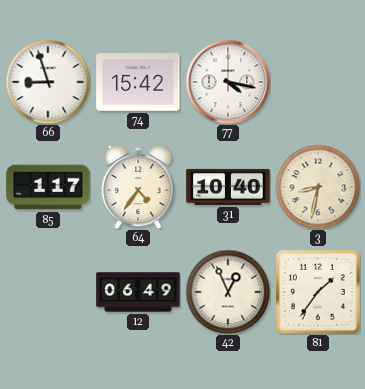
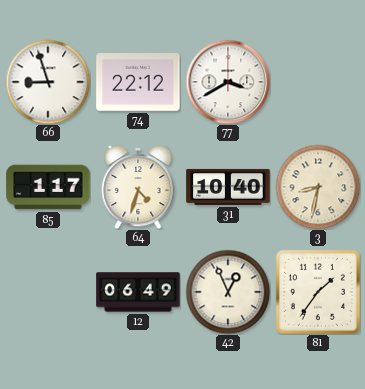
74: 15:42 -> 22:12 (138, 82)
77: 4:17 -> 3:40 (228, 82)
64: 4:36 -> 4:33 (138, 187)
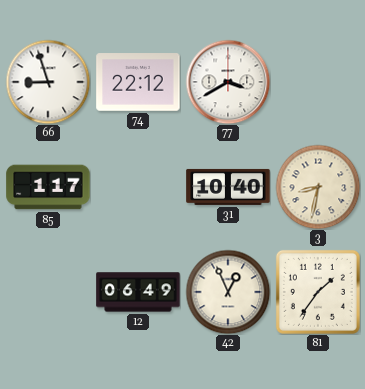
64: 4:33 -> none (138, 187)
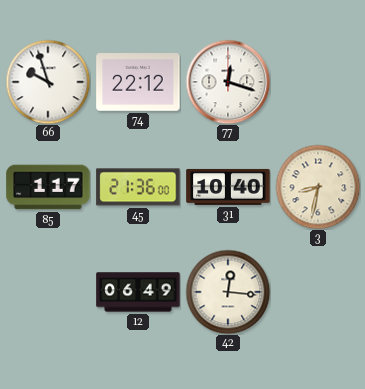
66: 8:57 -> 9:57 (48, 82)
77: 3:40 -> 12:18 (228, 82)
45: none -> 21:36 (138, 187)
42: 12:56 -> 12:16 (228, 292)
81: 1:36 -> none (318, 292)
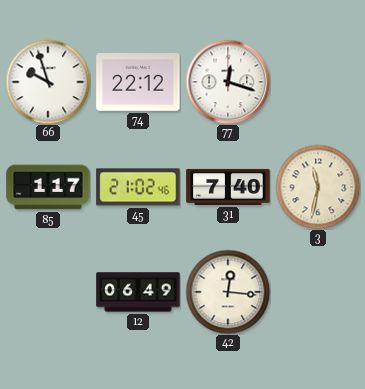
45: 21:36 -> 21:02 (138, 187)
31: 10:40 -> 7:40 (228, 187)
3: 8:32 -> 11:32 (318, 187)
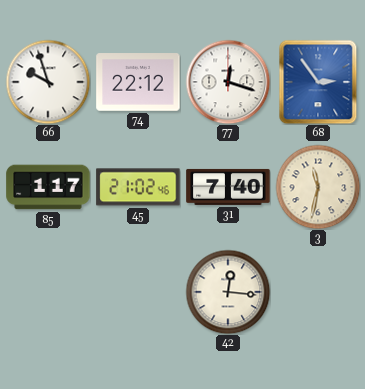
68: none -> 2:54 (318, 82)
12: 06:49 -> none (138, 292)
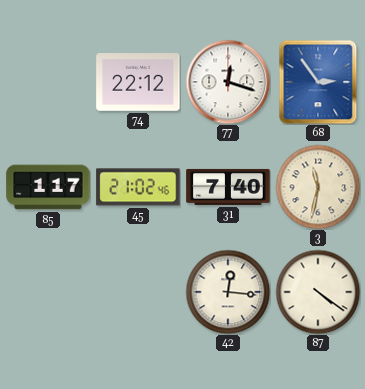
66: 9:57 -> none (48, 82)
87: none -> 4:21 (318, 292)
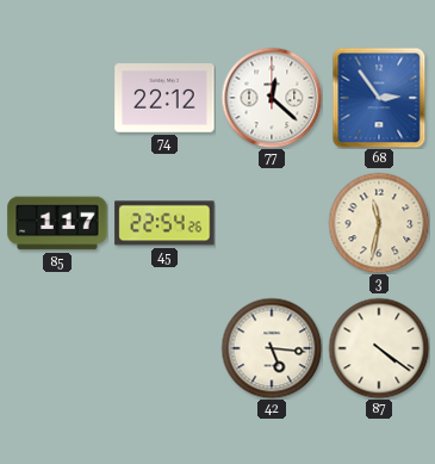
77: 12:18 -> 12:22 (272, 98)
45: 21:02 -> 22:54 (164, 223)
31: 7:40 -> none (228, 187)
42: 12:16 -> 5:16 (272, 348)
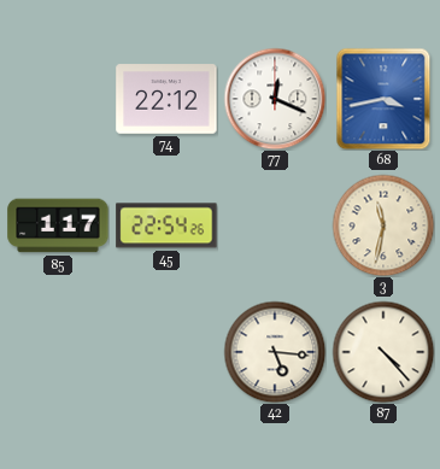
77: 12:22 -> 12:19 (275, 99)
68: 2:54 -> 3:43 (383, 99)
87: 4:21 -> 4:23 (383, 352)
